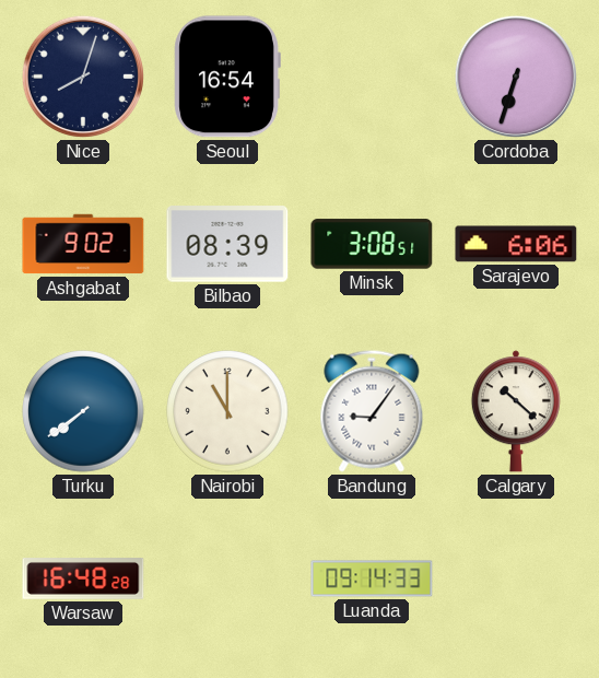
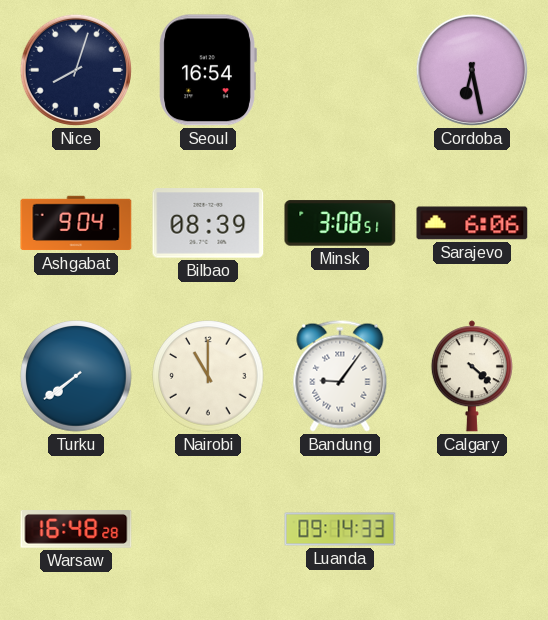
Cordoba: 6:33 -> 6:28 (472, 70)
Ashgabat: 9:02 -> 9:04 (76, 223)
Calgary: 10:22 -> 4:22 (472, 376)
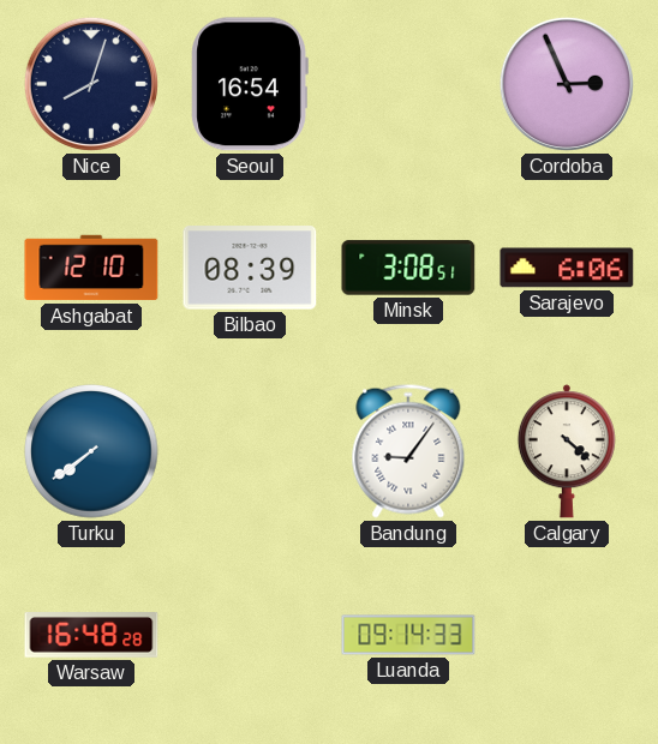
Cordoba: 6:28 -> 2:56 (567, 84)
Ashgabat: 9:04 -> 12:10 (91, 268)
Nairobi: 11:00 -> none (208, 376)
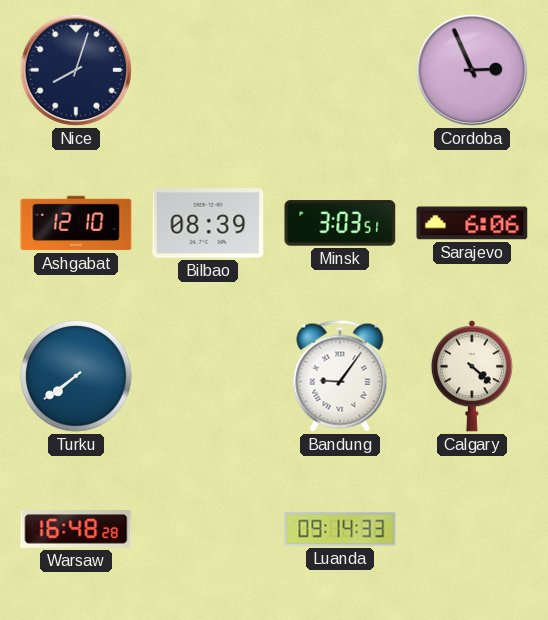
Seoul: 16:54 -> none (250, 84)
Minsk: 3:08 -> 3:03 (340, 223)
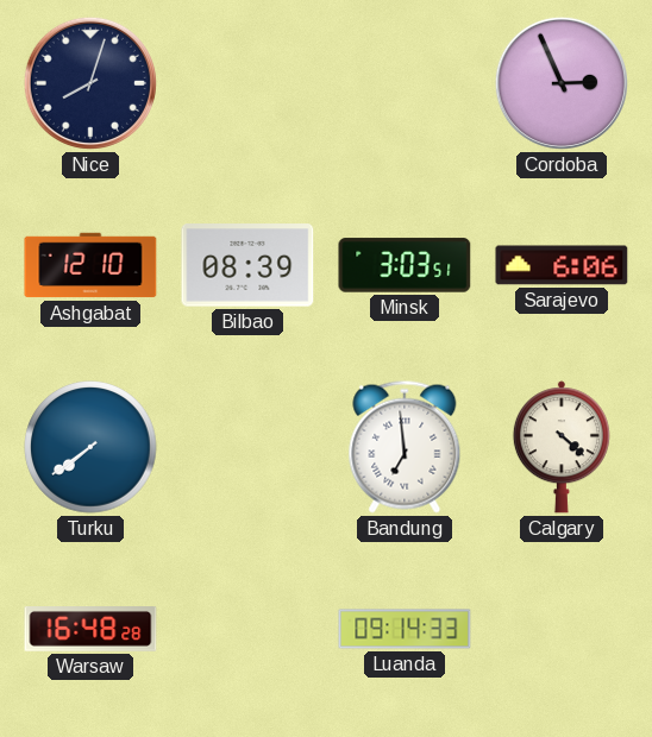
Bandung: 9:06 -> 6:59 (405, 447)
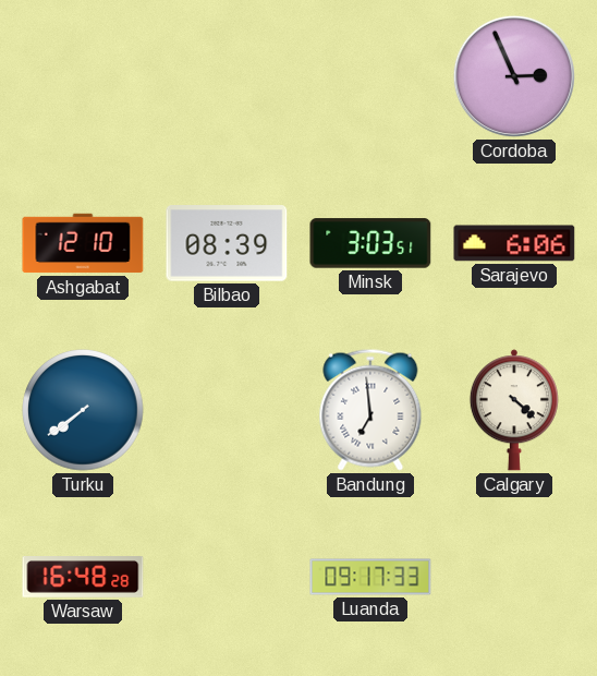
Nice: 8:03 -> none (90, 83)
Luanda: 09:14 -> 09:17 (370, 577)
